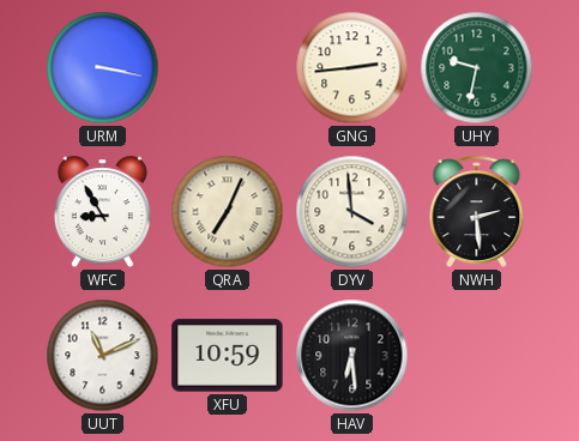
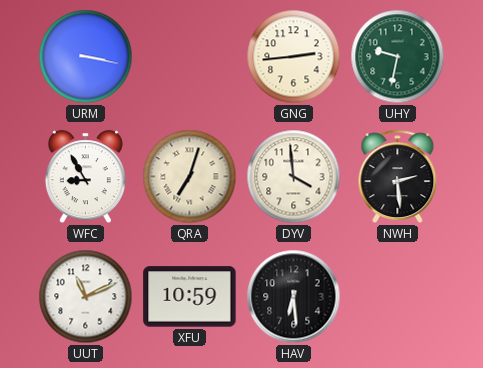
QRA: 7:04 -> 7:03 (190, 177)
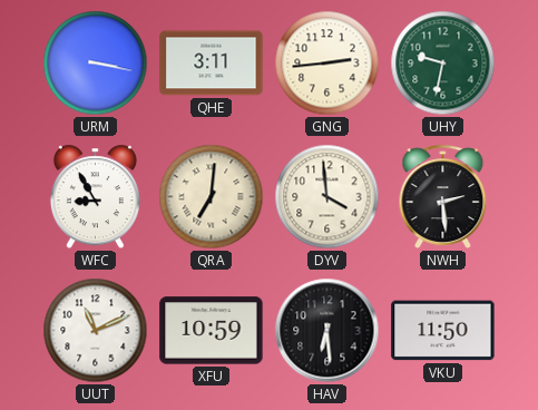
QHE: none -> 3:11 (212, 64)
QRA: 7:03 -> 7:01 (212, 197)
VKU: none -> 11:50 (443, 331)
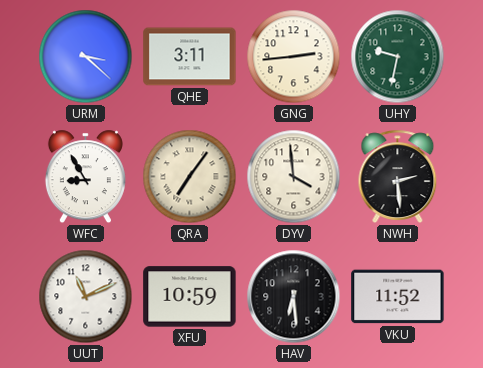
URM: 3:17 -> 3:22 (86, 57)
QRA: 7:01 -> 7:06 (190, 177)
VKU: 11:50 -> 11:52 (398, 297)
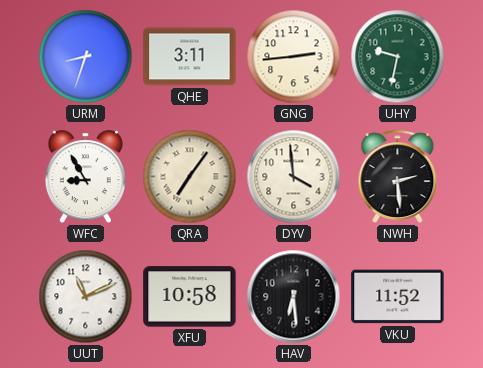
URM: 3:22 -> 8:33 (86, 57)
XFU: 10:59 -> 10:58 (190, 297)
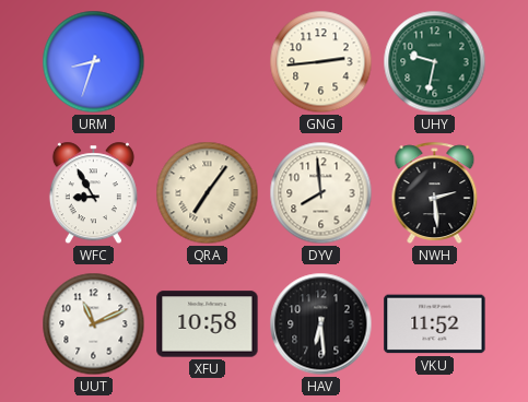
QHE: 3:11 -> none (190, 57)
DYV: 3:59 -> 7:59 (321, 193)
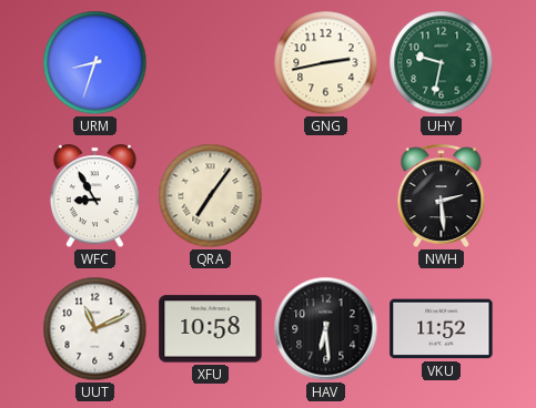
GNG: 2:44 -> 2:43 (326, 63)
DYV: 7:59 -> none (321, 193)
